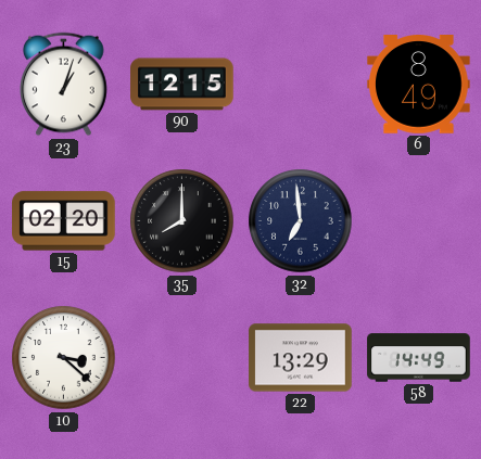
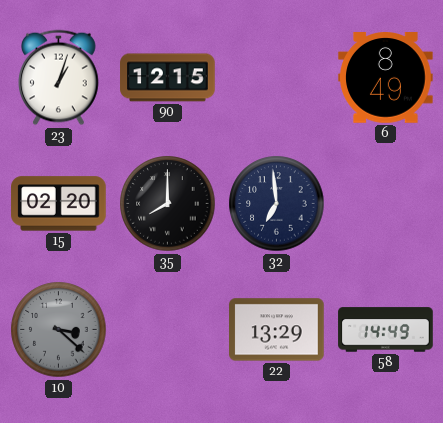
10 dial: white -> grey (59, 330)
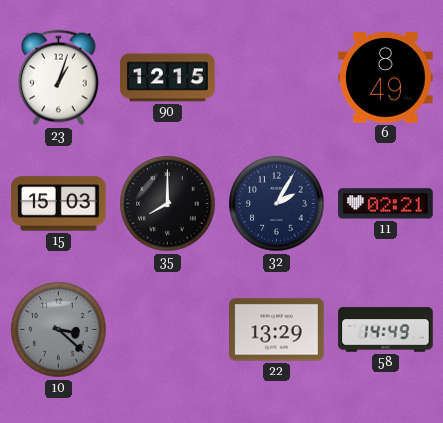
15: 02:20 -> 15:03 (59, 204)
32: 6:59 -> 2:05 (277, 204)
11: none -> 02:21 (386, 204)
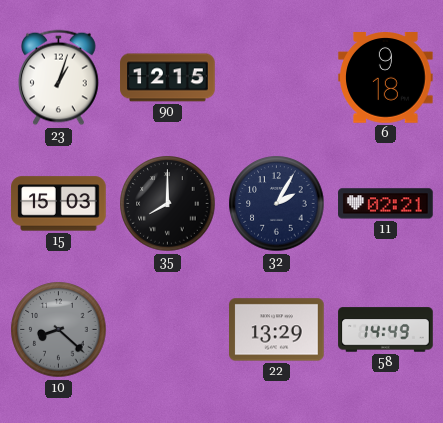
6: 8:49 -> 9:18 (386, 78)
10: 3:22 -> 8:22 (59, 330)
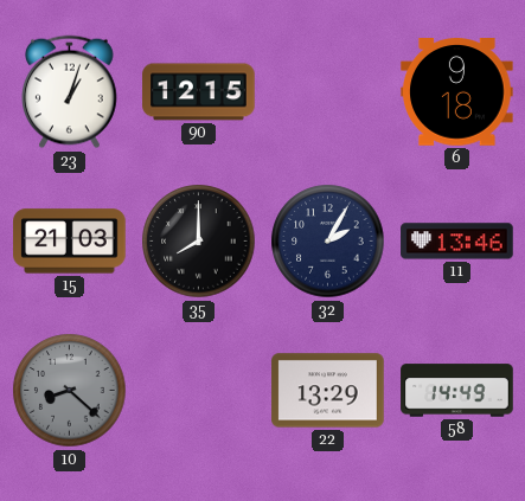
15: 15:03 -> 21:03 (70, 242)
11: 02:21 -> 13:46 (457, 242)
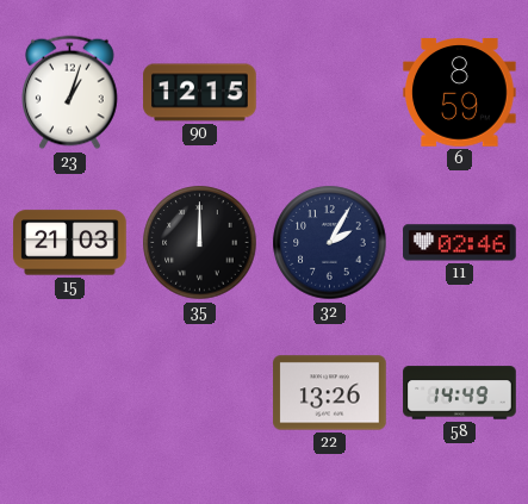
6: 9:18 -> 8:59 (460, 93)
35: 8:00 -> 12:00 (200, 243)
11: 13:46 -> 02:46 (460, 243)
10: 8:22 -> none (70, 391)
22: 13:29 -> 13:26 (330, 393)
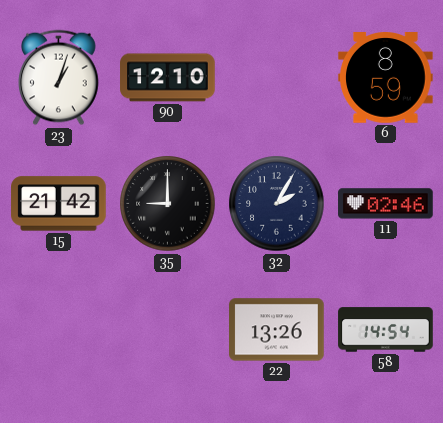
90: 12:15 -> 12:10 (168, 78)
15: 21:03 -> 21:42 (59, 204)
35: 12:00 -> 9:00 (168, 204)
58: 14:49 -> 14:54 (386, 330)
